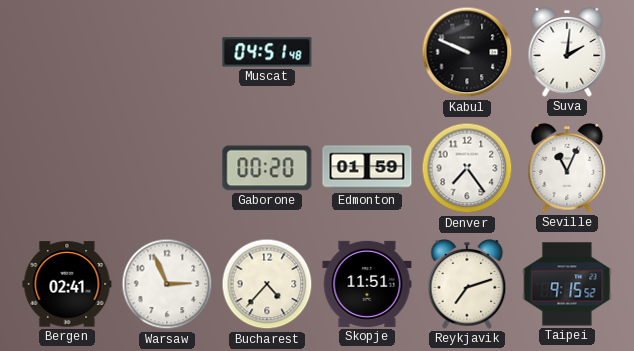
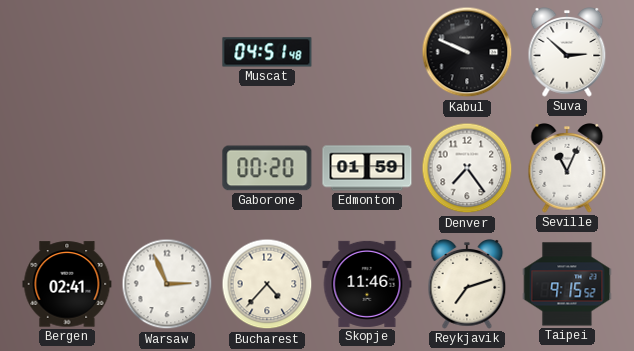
Suva: 2:01 -> 2:52 (567, 53)
Skopje: 11:51 -> 11:46 (367, 284)
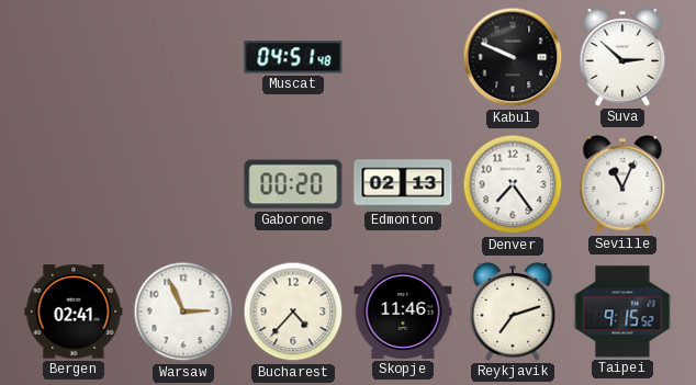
Edmonton: 01:59 -> 02:13 (403, 184)
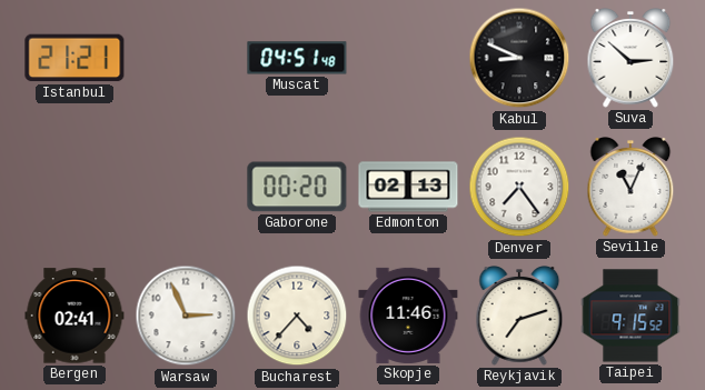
Istanbul: none -> 21:21 (75, 58)
Kabul: 9:49 -> 8:49 (519, 58)
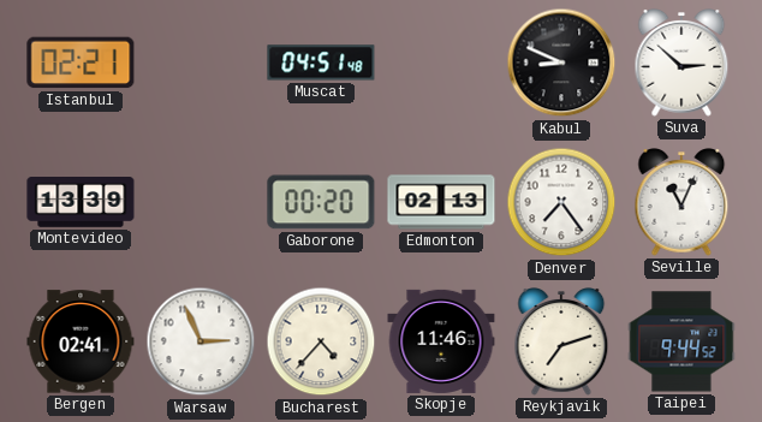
Istanbul: 21:21 -> 02:21 (81, 63)
Montevideo: none -> 13:39 (81, 203)
Taipei: 9:15 -> 9:44 (681, 341)
